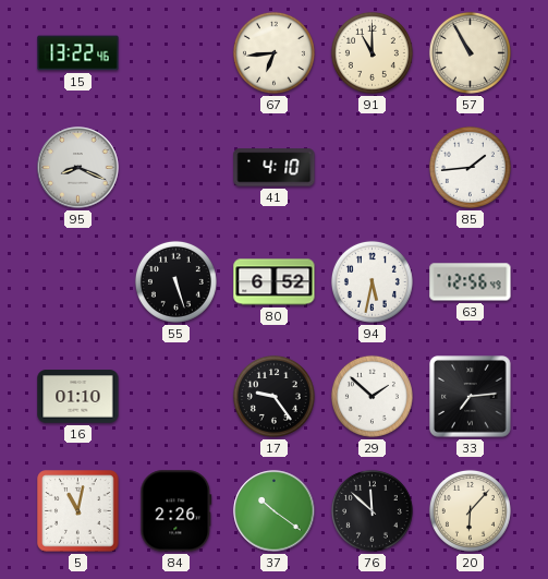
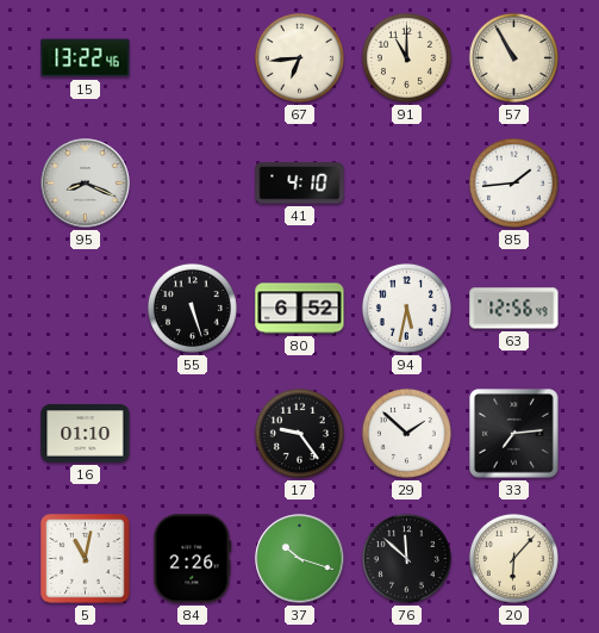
37: 10:21 -> 10:18 (300, 559)
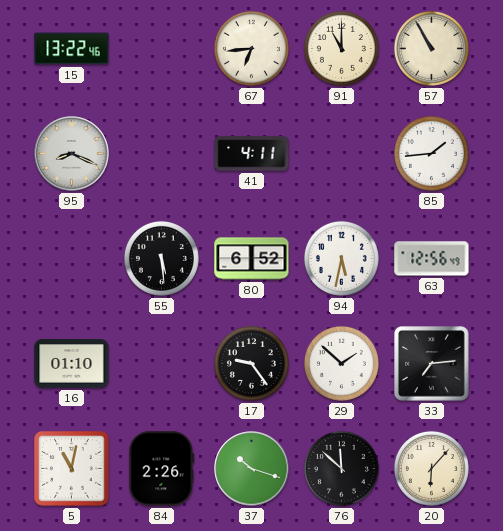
41: 4:10 -> 4:11 (252, 154)
55: 5:27 -> 5:29 (161, 258)
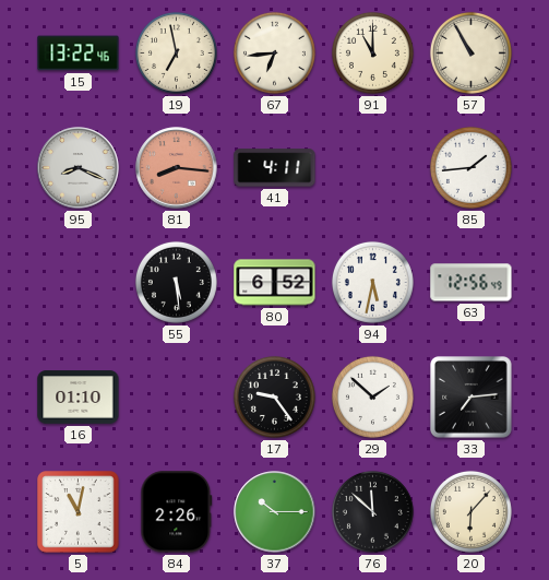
19: none -> 6:58 (176, 52)
81: none -> 8:16 (177, 168)
37: 10:18 -> 10:15 (275, 512)
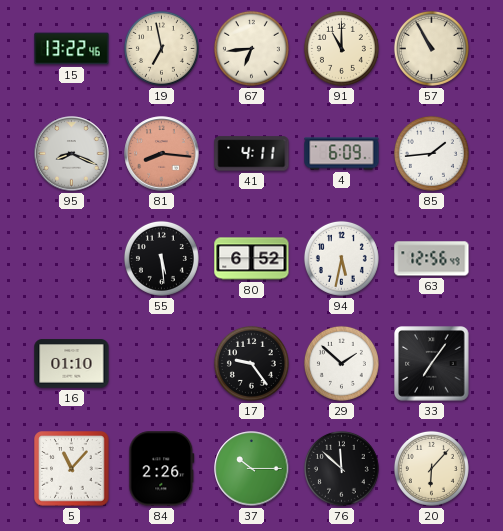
4: none -> 6:09 (342, 154)
33: 7:14 -> 7:06 (432, 364)
5: 11:02 -> 11:07 (72, 469)
